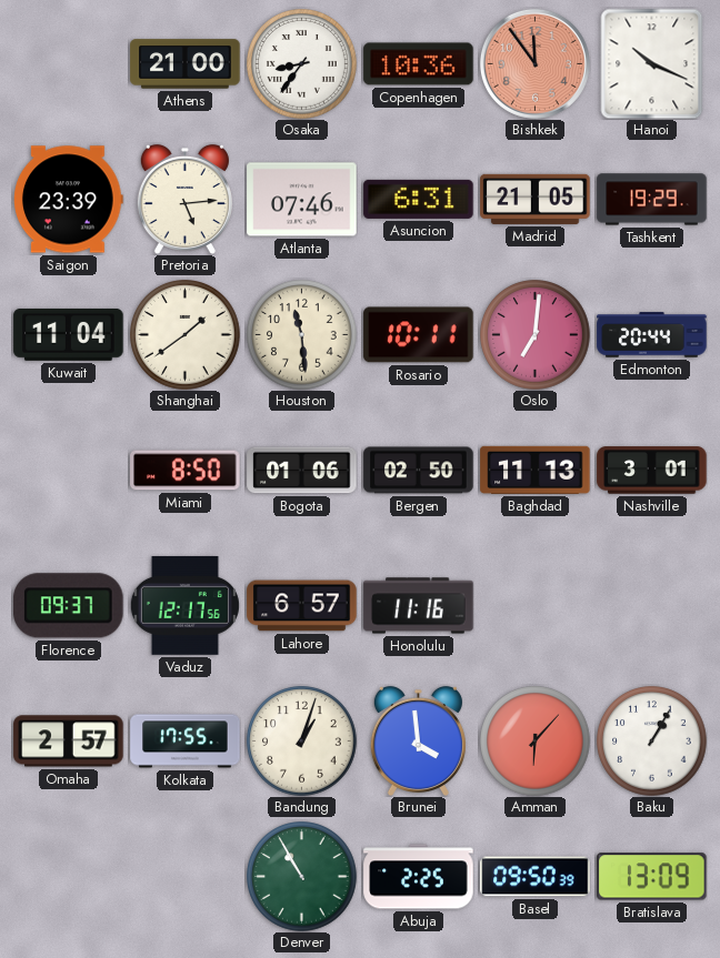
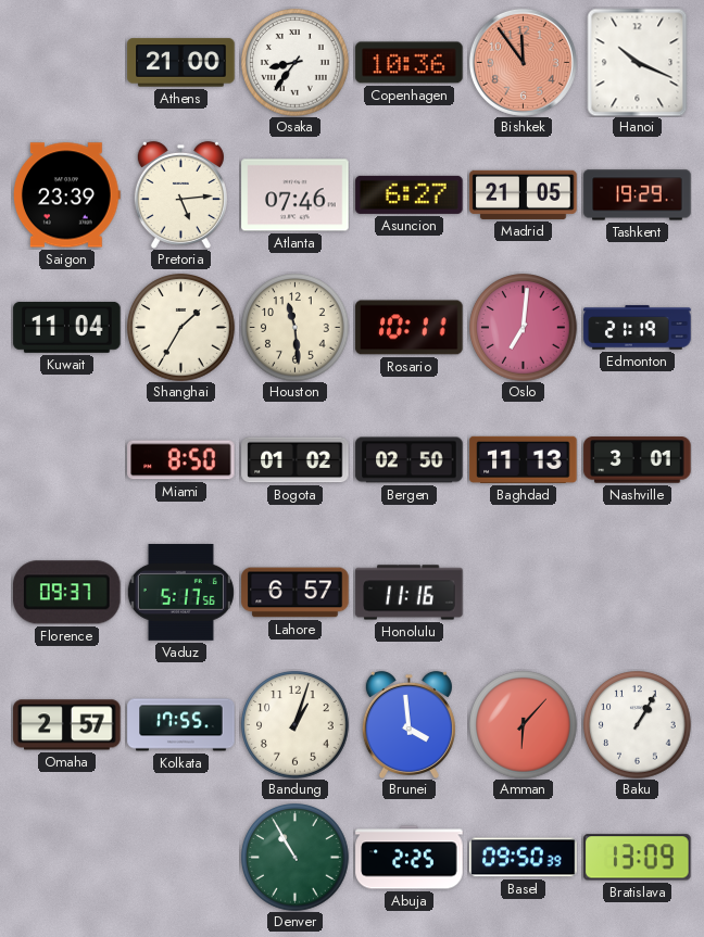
Asuncion: 6:31 -> 6:27 (410, 194)
Shanghai: 1:39 -> 1:35 (181, 328)
Edmonton: 20:44 -> 21:19 (638, 328)
Bogota: 01:06 -> 01:02 (296, 460)
Vaduz: 12:17 -> 5:17 (180, 592)
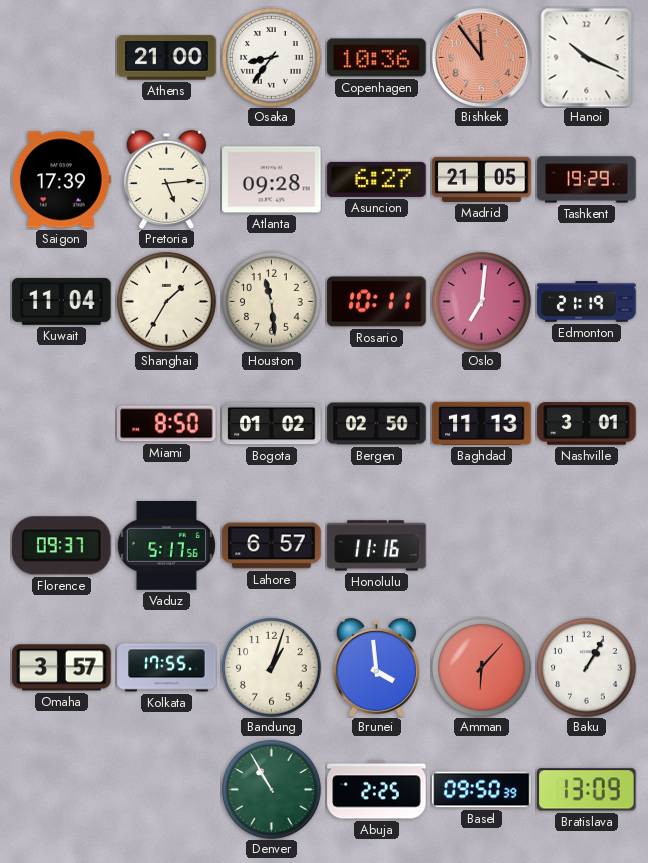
Saigon: 23:39 -> 17:39 (62, 180)
Atlanta: 07:46 -> 09:28 (272, 180)
Omaha: 2:57 -> 3:57 (62, 668)
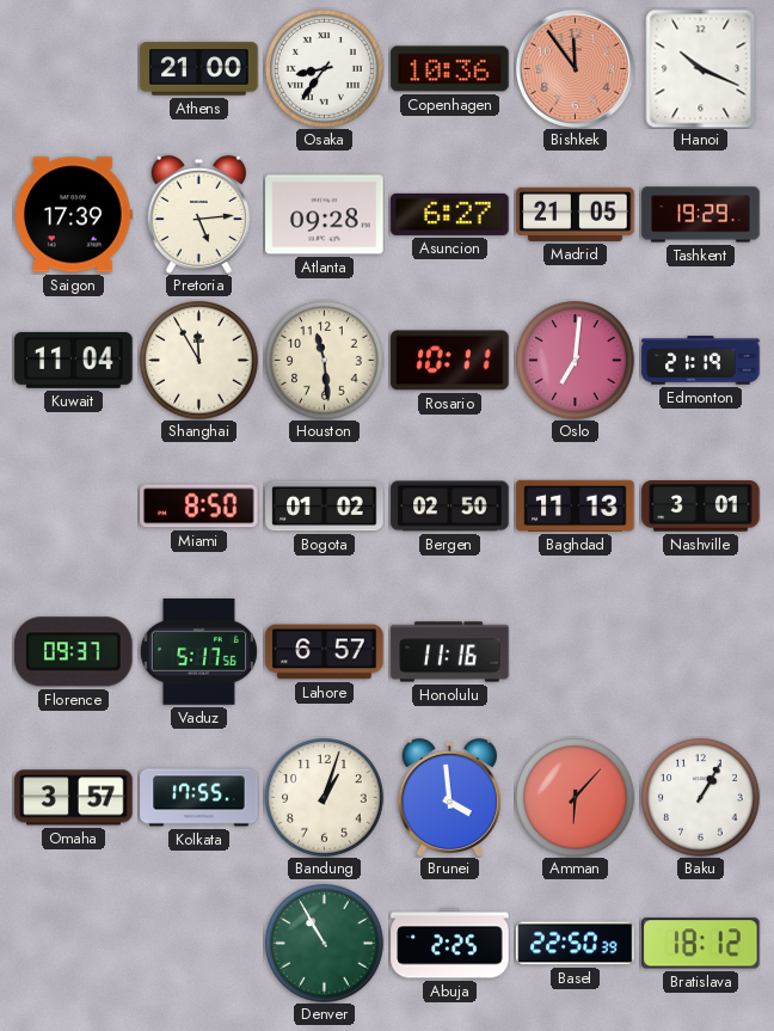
Shanghai: 1:35 -> 11:55 (199, 361)
Basel: 09:50 -> 22:50 (576, 944)
Bratislava: 13:09 -> 18:12 (701, 944)
